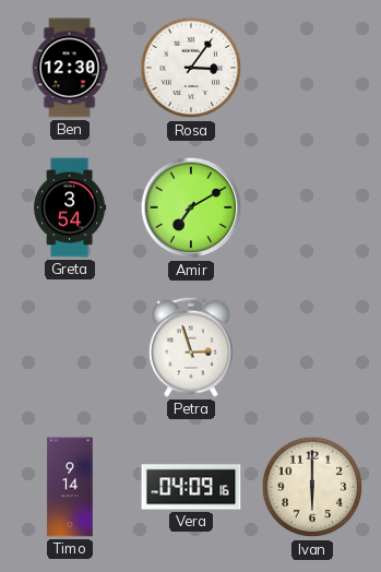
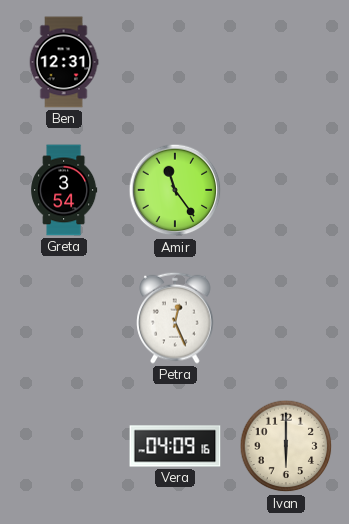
Ben: 12:30 -> 12:31 (64, 62)
Rosa: 3:06 -> none (191, 68)
Amir: 7:10 -> 11:24 (175, 190)
Petra: 2:57 -> 12:26 (175, 318)
Timo: 9:14 -> none (70, 487)
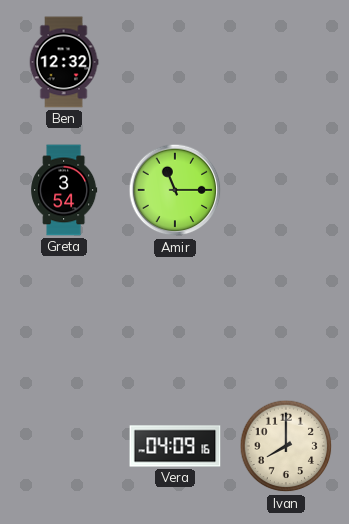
Ben: 12:31 -> 12:32 (64, 62)
Amir: 11:24 -> 11:15 (175, 190)
Petra: 12:26 -> none (175, 318)
Ivan: 6:00 -> 8:00 (286, 446)
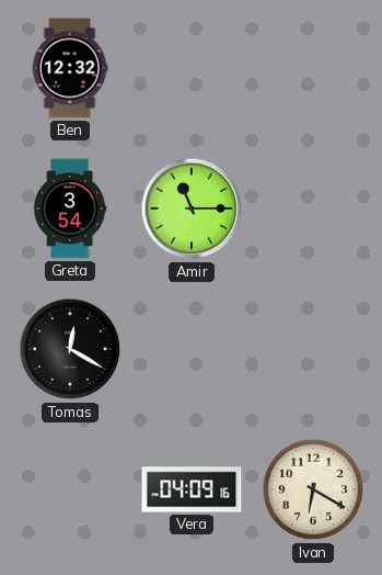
Tomas: none -> 12:20 (70, 349)
Ivan: 8:00 -> 6:20 (313, 489)
